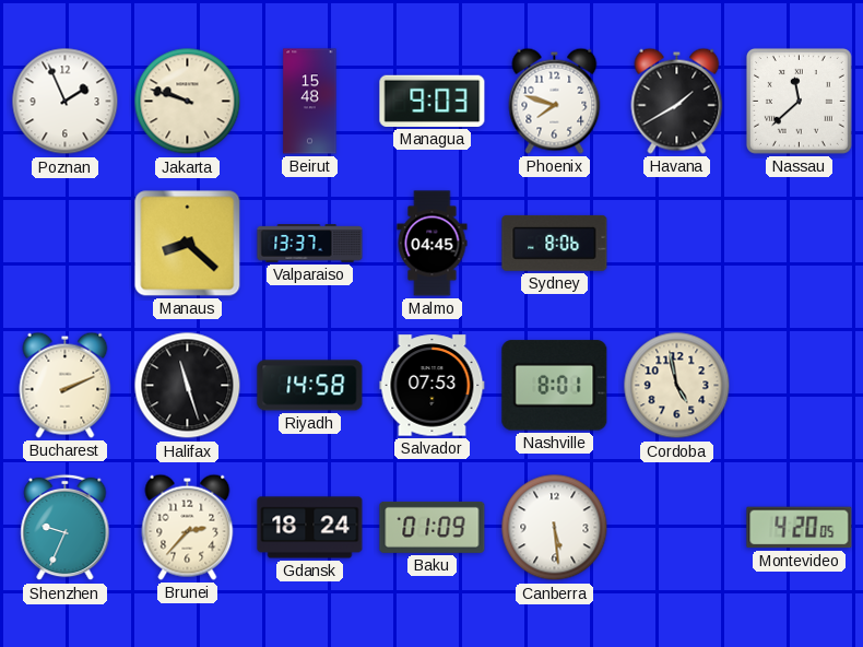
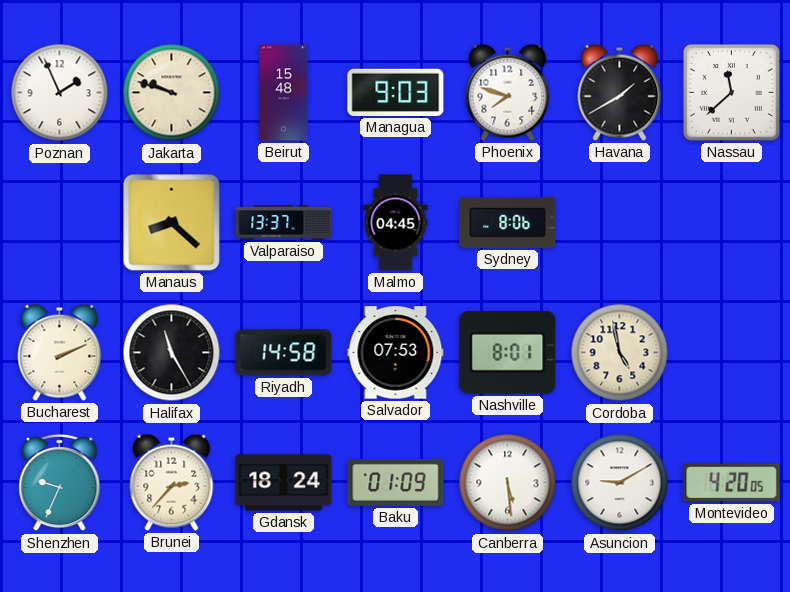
Halifax: 11:27 -> 11:25 (172, 353)
Asuncion: none -> 9:10 (620, 483)
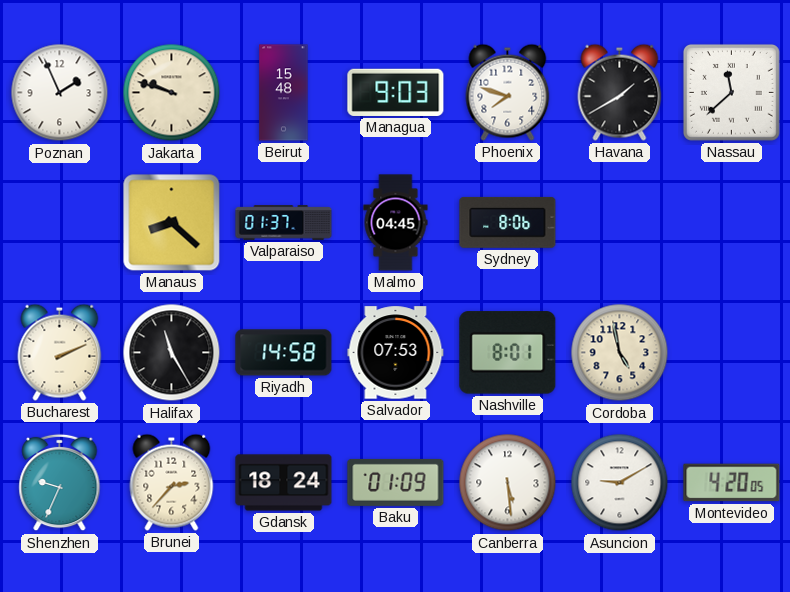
Valparaiso: 13:37 -> 01:37 (284, 223)
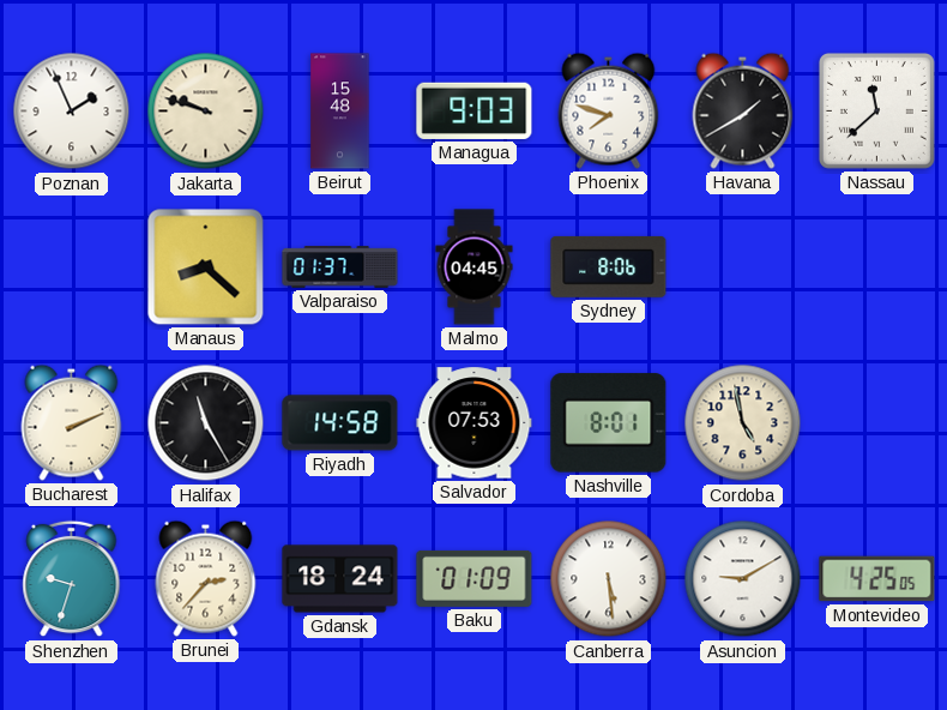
Shenzhen: 9:34 -> 9:33 (72, 579)
Montevideo: 4:20 -> 4:25 (877, 579)
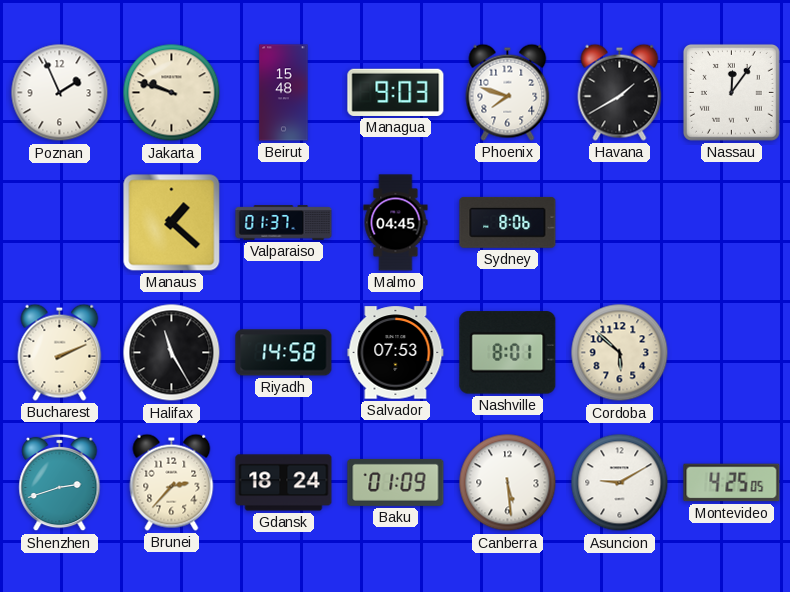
Nassau: 11:38 -> 12:06 (731, 92)
Manaus: 8:22 -> 1:22 (172, 223)
Cordoba: 4:58 -> 5:52 (620, 353)
Shenzhen: 9:33 -> 2:42 (60, 483)
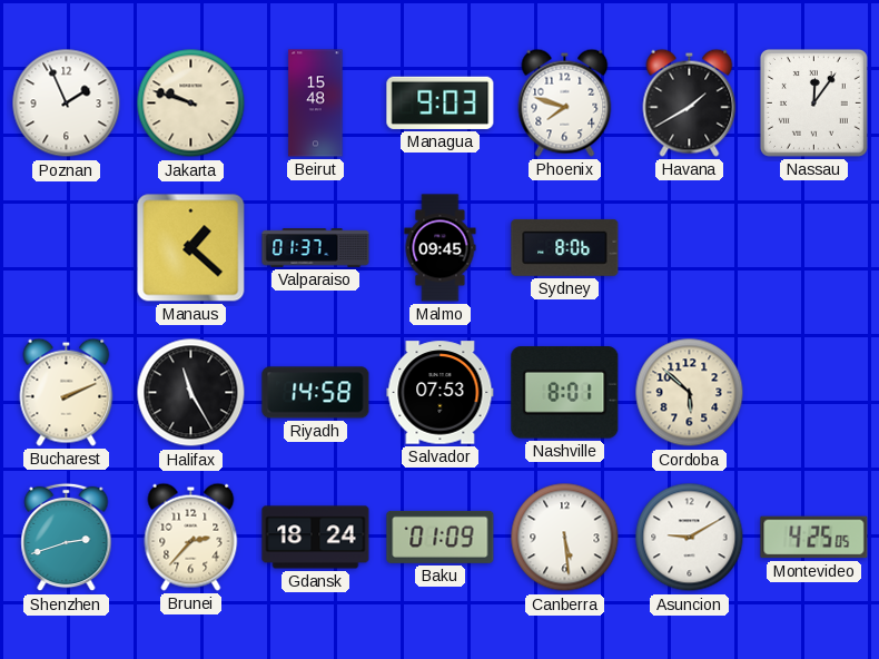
Malmo: 04:45 -> 09:45 (441, 248)
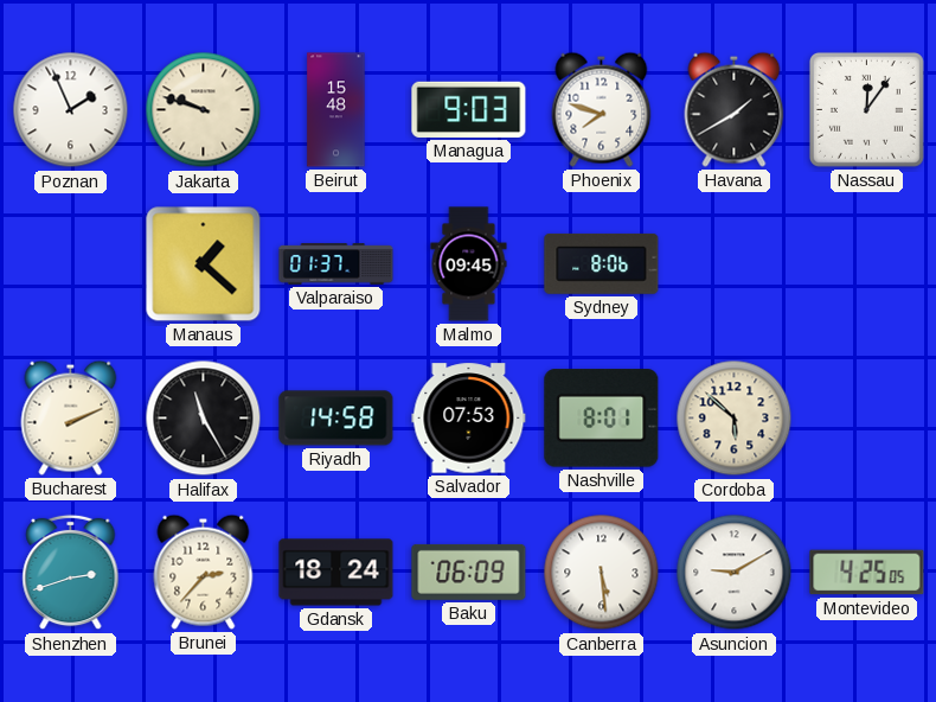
Baku: 01:09 -> 06:09 (469, 572)
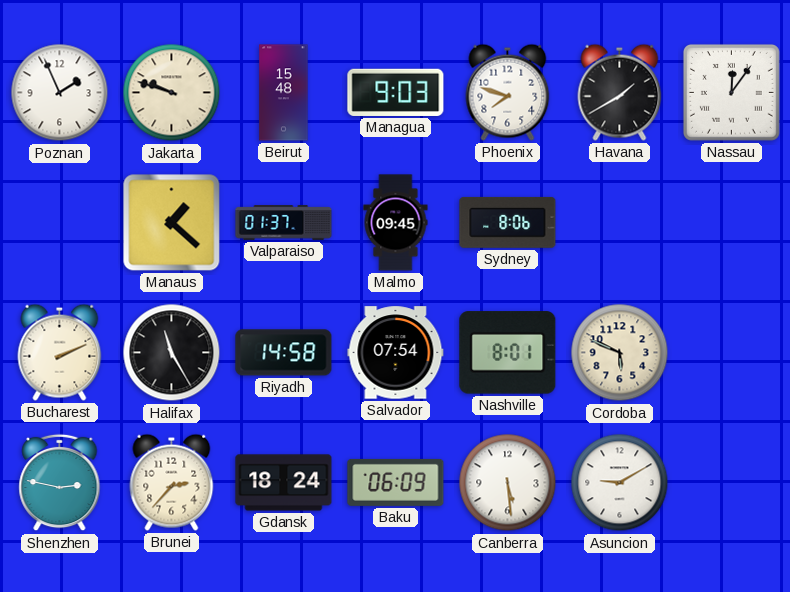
Salvador: 07:53 -> 07:54 (396, 353)
Cordoba: 5:52 -> 5:49 (620, 353)
Shenzhen: 2:42 -> 2:47 (60, 483)
Montevideo: 4:25 -> none (867, 573)
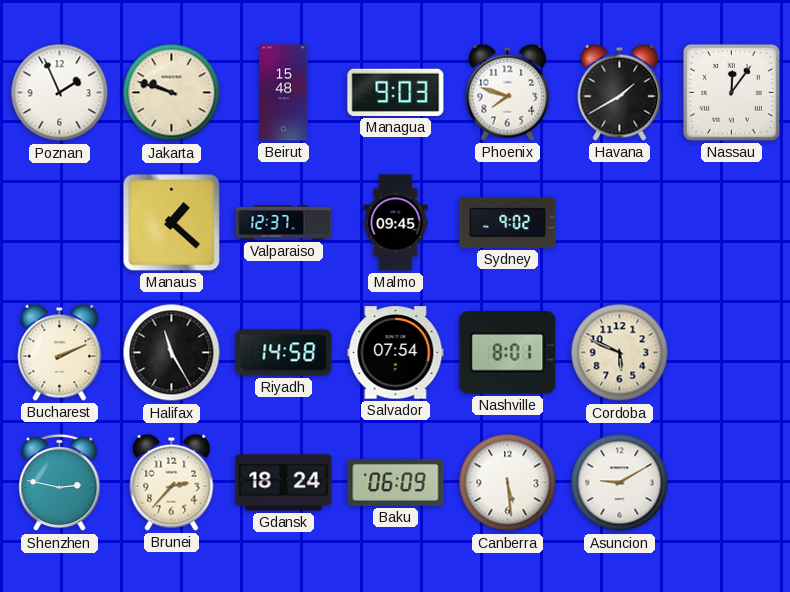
Valparaiso: 01:37 -> 12:37 (284, 223)
Sydney: 8:06 -> 9:02 (508, 222)
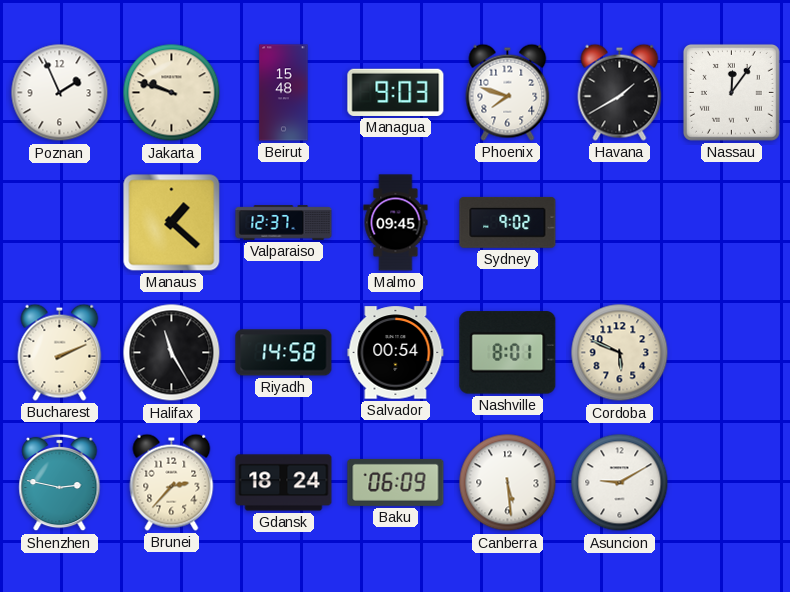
Salvador: 07:54 -> 00:54 (396, 353)
